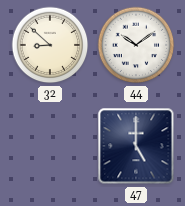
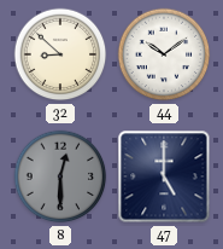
8: none -> 12:30 (60, 176)
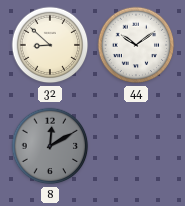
8: 12:30 -> 12:10 (50, 146)
47: 5:00 -> none (164, 176)
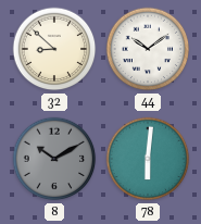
8: 12:10 -> 10:10 (54, 159)
78: none -> 6:01 (148, 159)
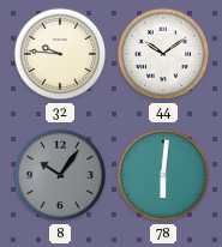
32: 8:52 -> 9:46 (60, 54)
8: 10:10 -> 10:06 (60, 175)
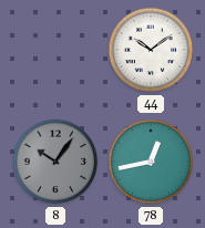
32: 9:46 -> none (60, 54)
78: 6:01 -> 12:43 (151, 162)
